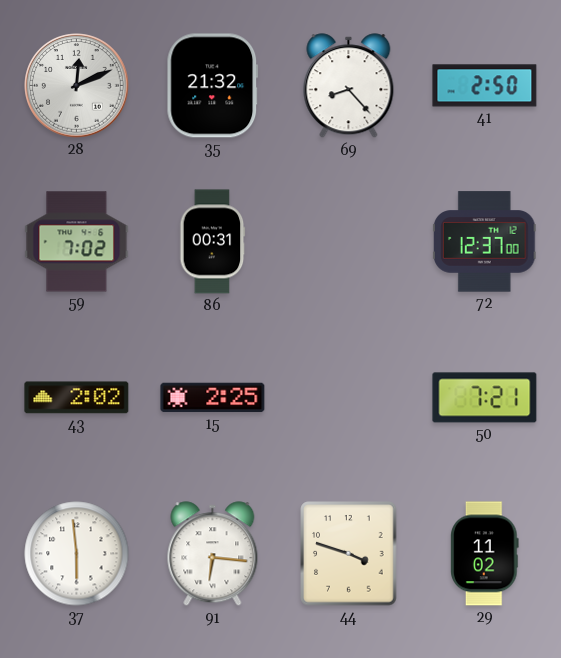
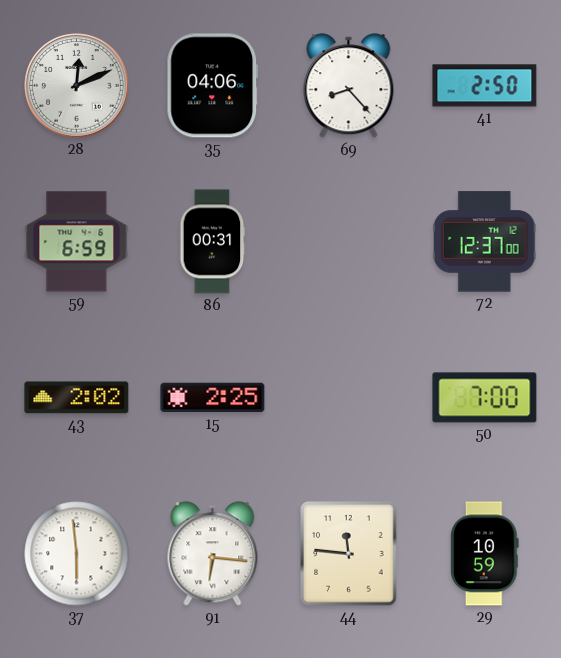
35: 21:32 -> 04:06 (213, 86)
59: 7:02 -> 6:59 (77, 242)
50: 7:21 -> 7:00 (485, 398)
44: 3:48 -> 11:46 (349, 554)
29: 11:02 -> 10:59 (485, 554)
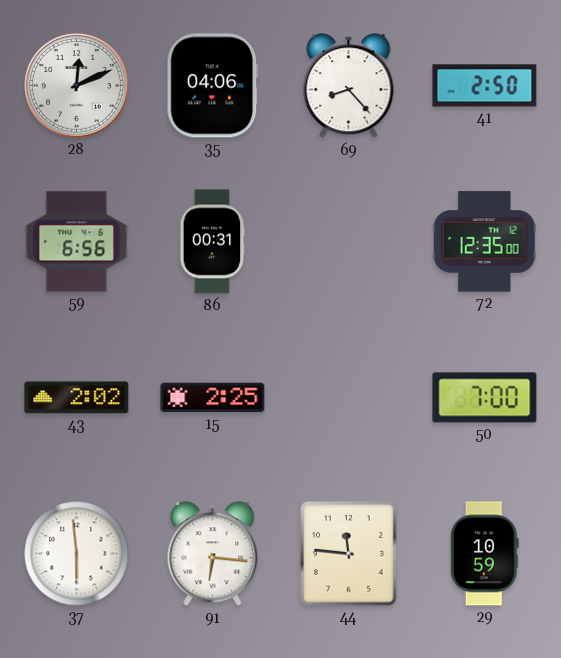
59: 6:59 -> 6:56 (77, 242)
72: 12:37 -> 12:35 (485, 242)
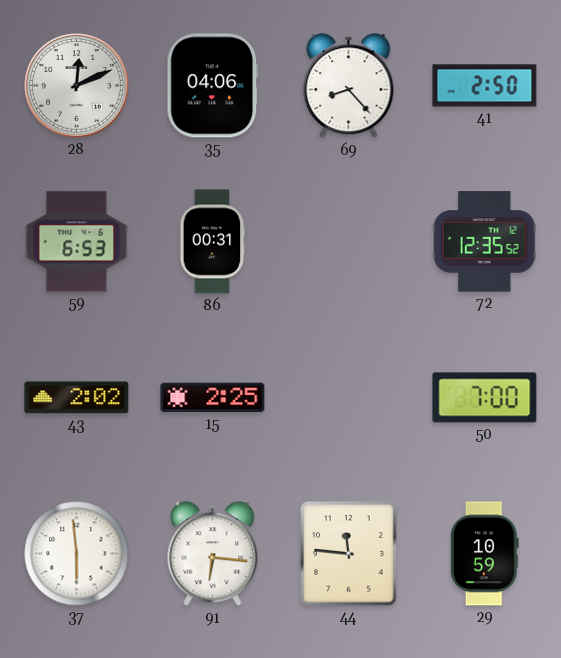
59: 6:56 -> 6:53 (77, 242)
72: 12:35:00 -> 12:35:52 (485, 242)
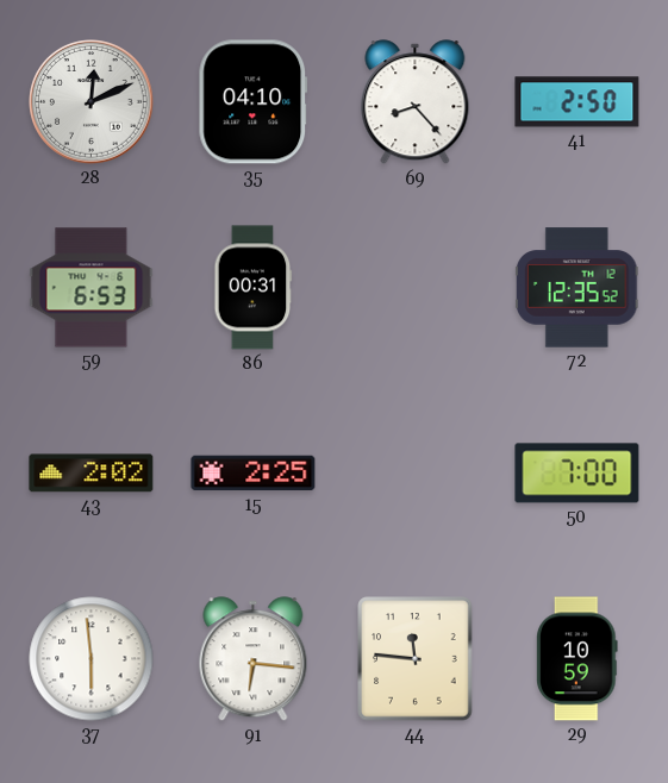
35: 04:06 -> 04:10 (254, 102)
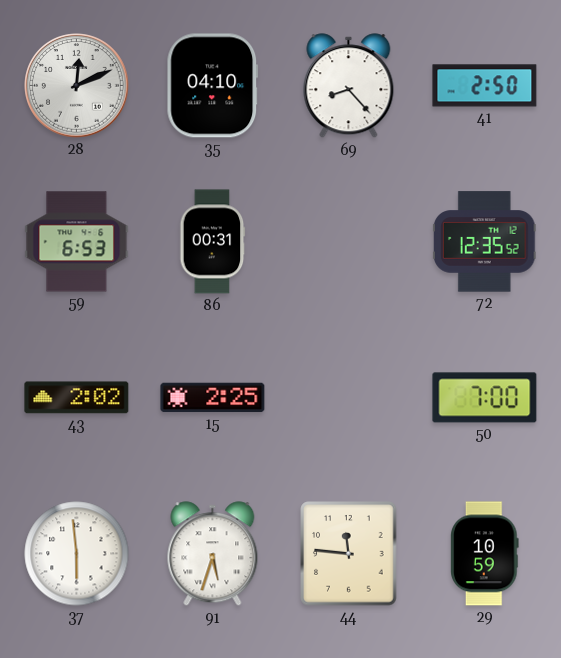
91: 6:16 -> 5:33 (213, 554)
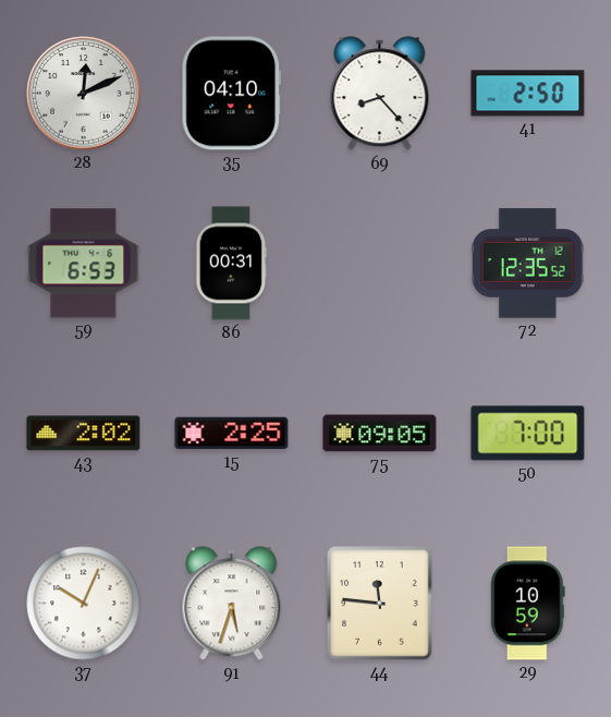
75: none -> 09:05 (380, 434)
37: 5:59 -> 10:04 (84, 604)
